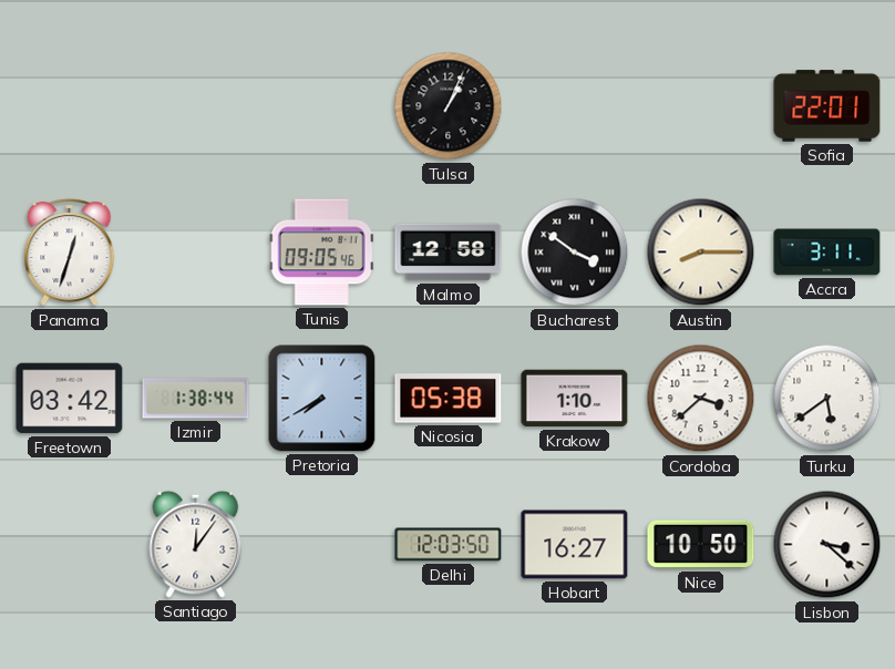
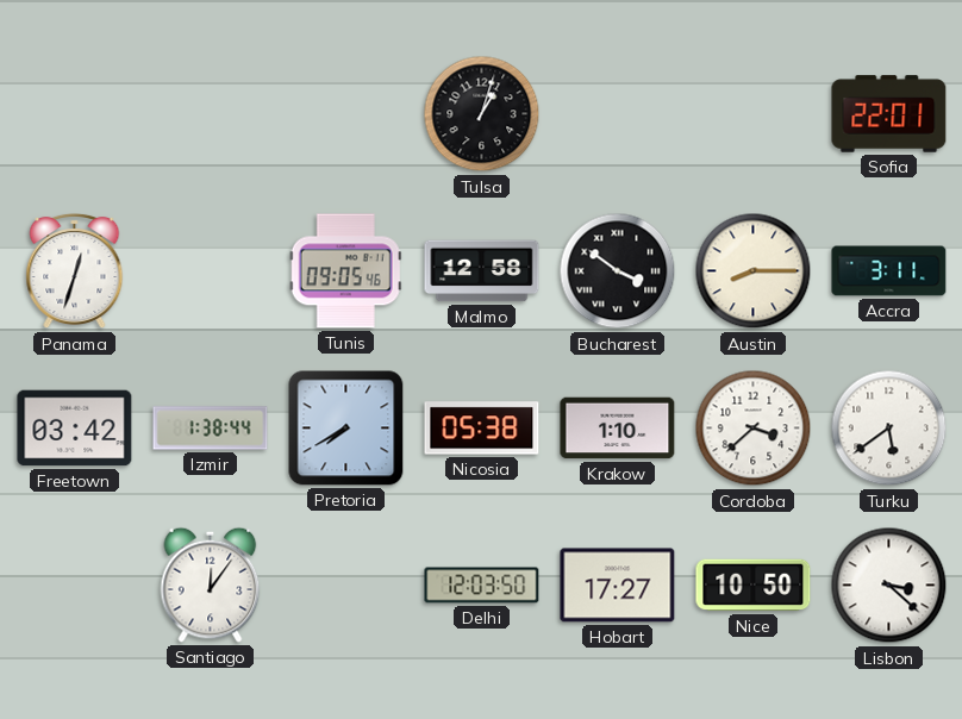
Tulsa: 1:04 -> 1:03 (482, 114)
Hobart: 16:27 -> 17:27 (618, 586)
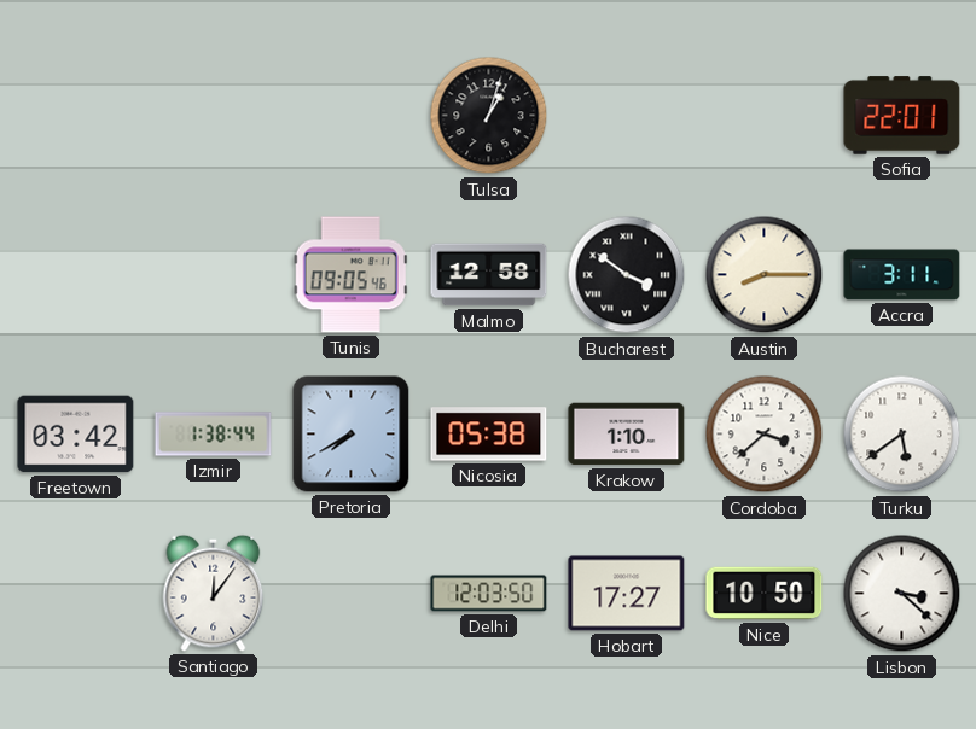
Panama: 12:33 -> none (75, 271)
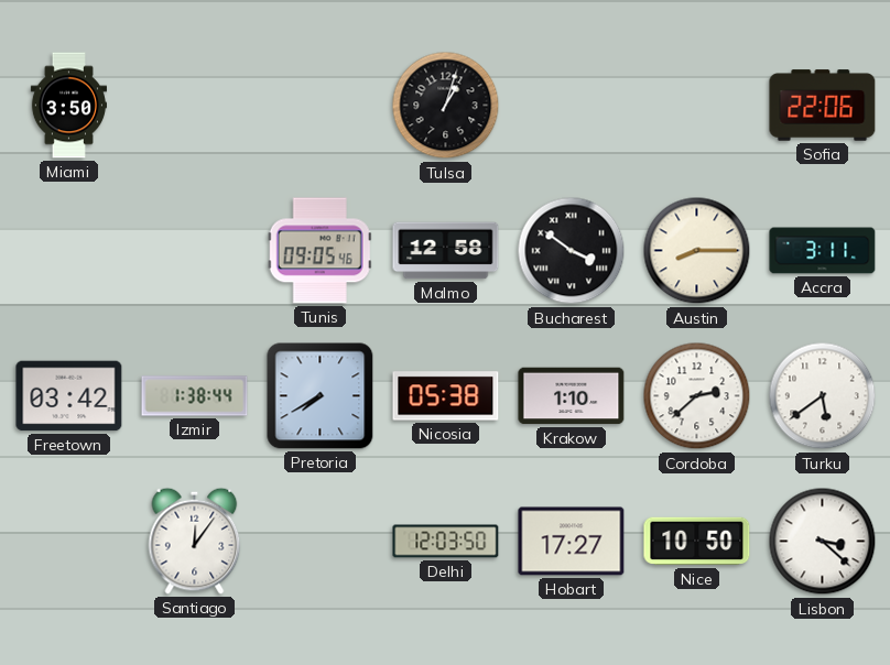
Miami: none -> 3:50 (68, 106)
Sofia: 22:01 -> 22:06 (823, 106)
Cordoba: 3:38 -> 2:38 (697, 396)
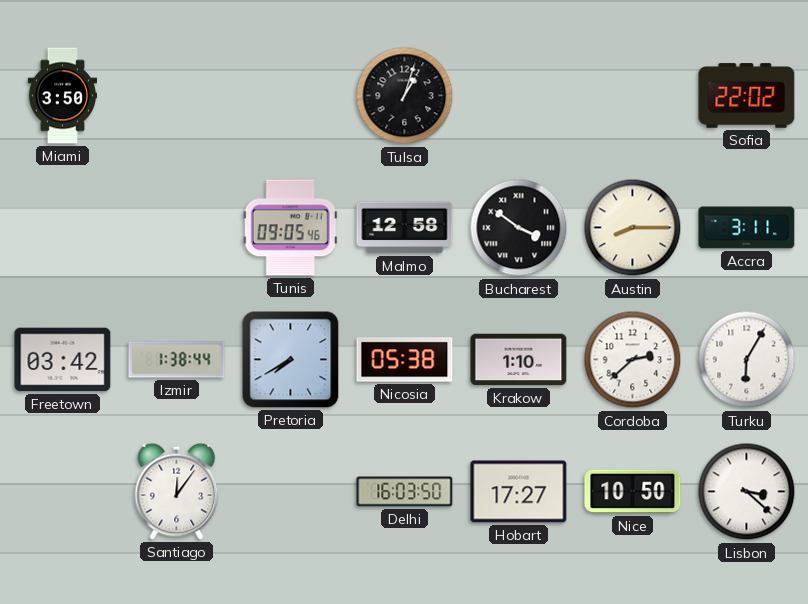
Sofia: 22:06 -> 22:02 (747, 96)
Turku: 5:39 -> 6:05 (747, 360)
Delhi: 12:03 -> 16:03 (405, 492)
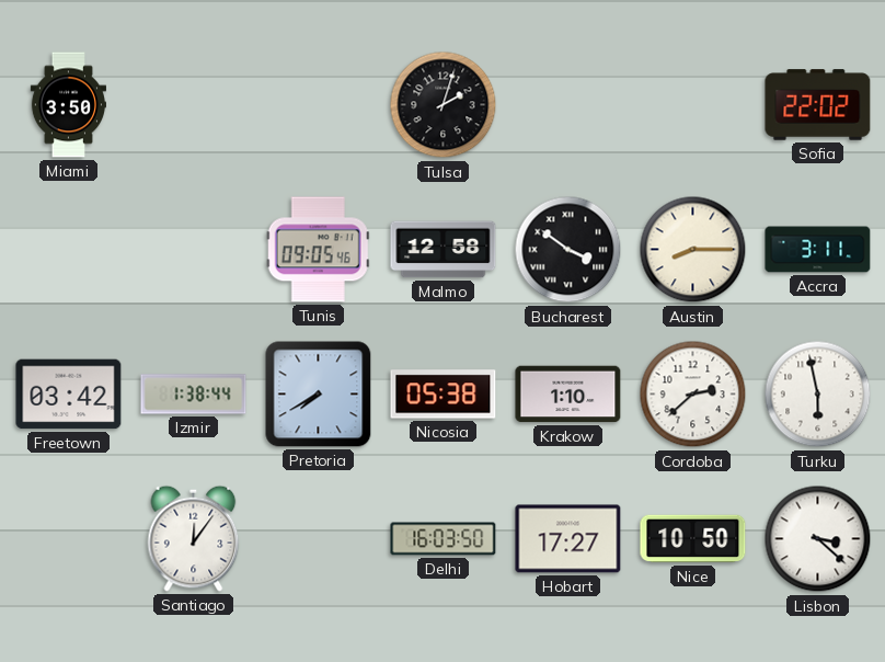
Tulsa: 1:03 -> 2:03 (444, 105)
Turku: 6:05 -> 5:58 (818, 395)
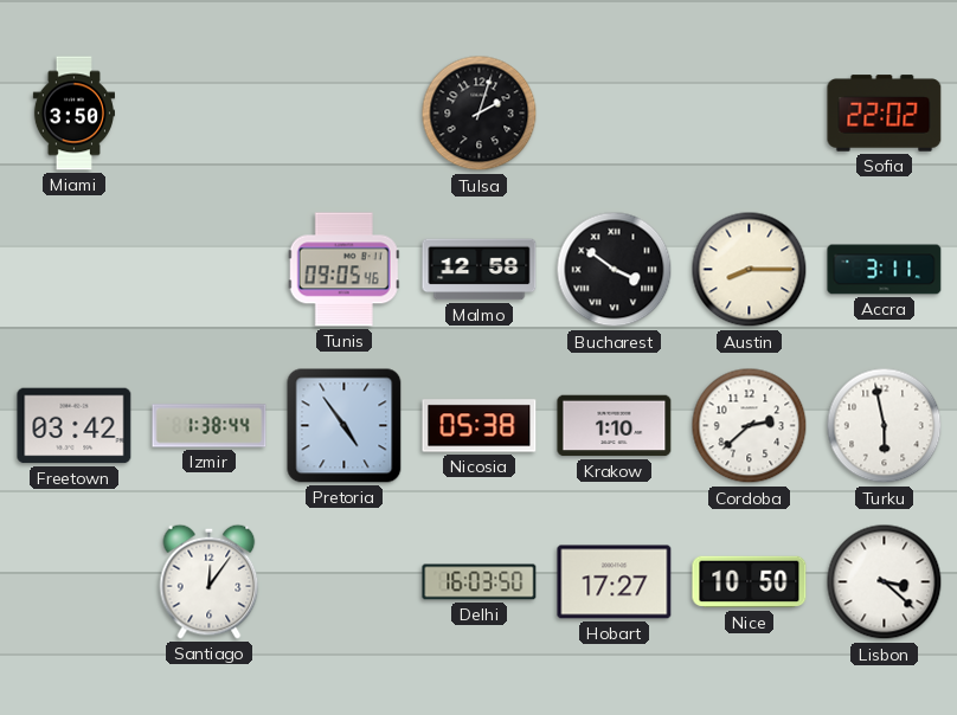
Pretoria: 7:40 -> 4:54 (345, 426)
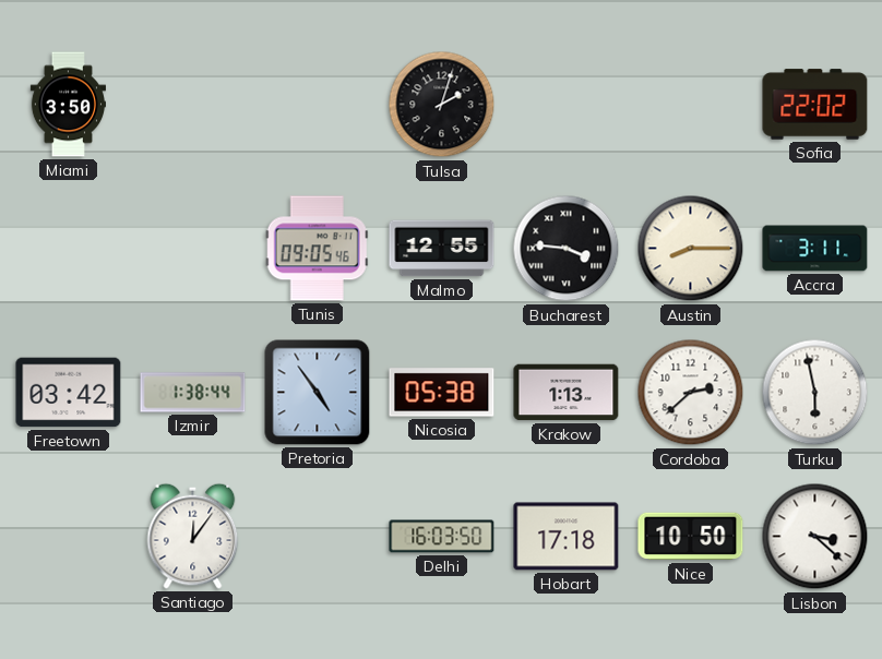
Malmo: 12:58 -> 12:55 (442, 249)
Bucharest: 3:51 -> 3:46 (567, 249)
Krakow: 1:10 -> 1:13 (567, 393)
Hobart: 17:27 -> 17:18 (567, 537)
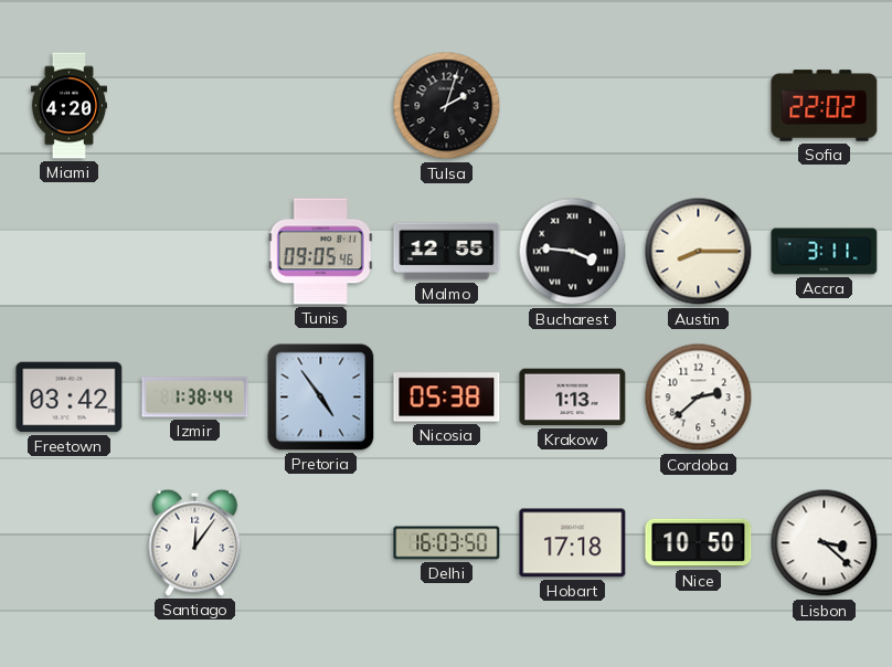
Miami: 3:50 -> 4:20 (68, 106)
Turku: 5:58 -> none (815, 393)
